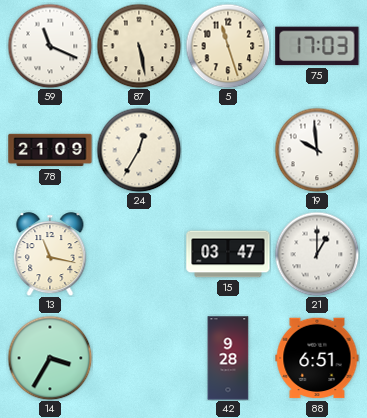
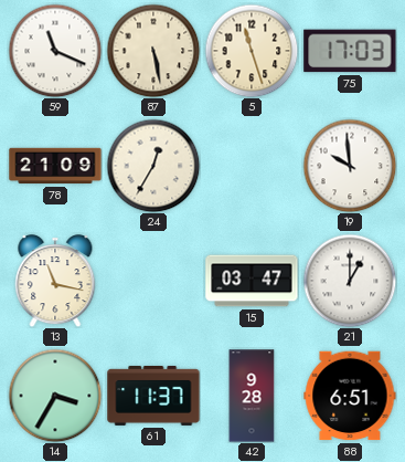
61: none -> 11:37 (153, 396)
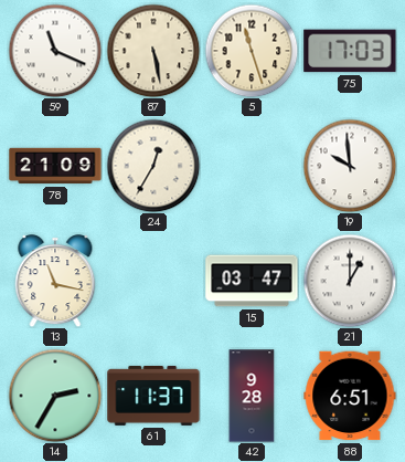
14: 3:35 -> 2:35 (55, 396)
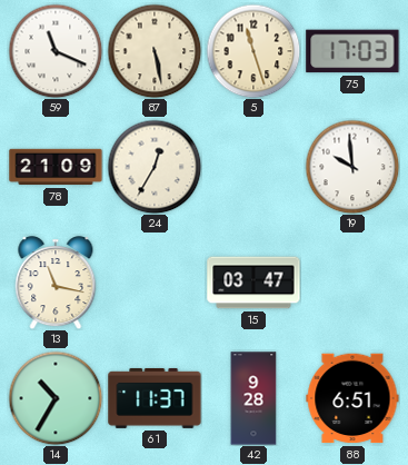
21: 1:00 -> none (350, 281)
14: 2:35 -> 10:35 (56, 398)
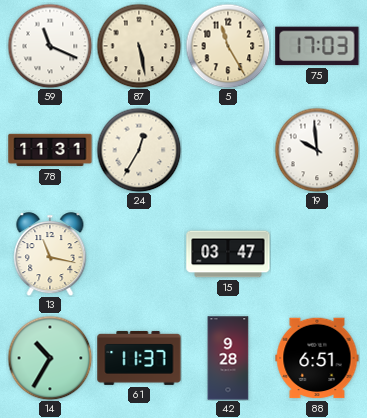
5: 11:27 -> 11:25 (228, 46)
78: 21:09 -> 11:31 (50, 150)
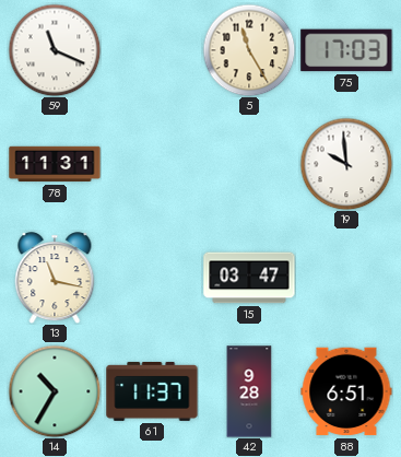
87: 5:28 -> none (139, 46)
24: 12:35 -> none (139, 150)
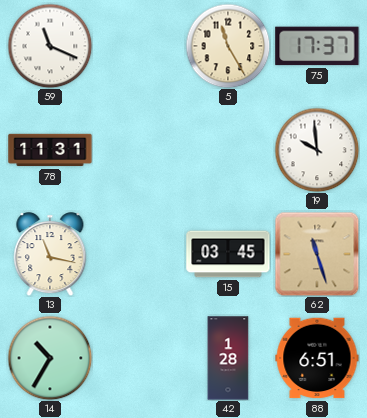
75: 17:03 -> 17:37 (317, 46)
15: 03:47 -> 03:45 (228, 254)
62: none -> 11:27 (317, 254)
61: 11:37 -> none (152, 391)
42: 9:28 -> 1:28 (228, 358)
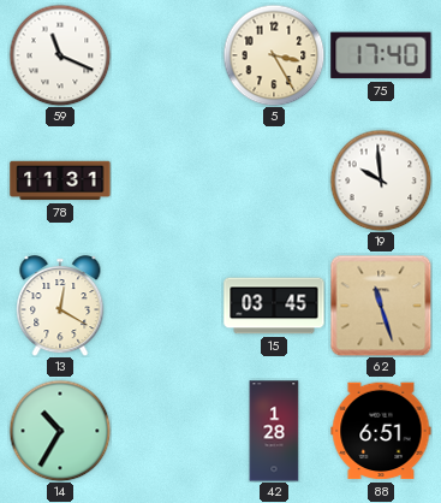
5: 11:25 -> 3:25 (274, 55)
75: 17:37 -> 17:40 (381, 55)
13: 11:17 -> 12:20 (60, 306)
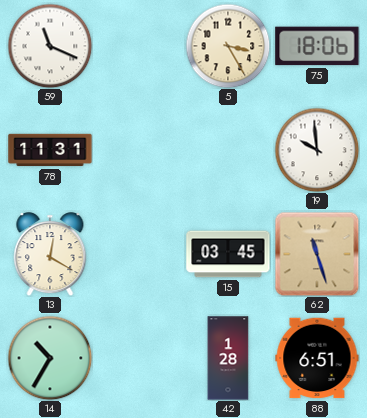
75: 17:40 -> 18:06 (317, 46)
